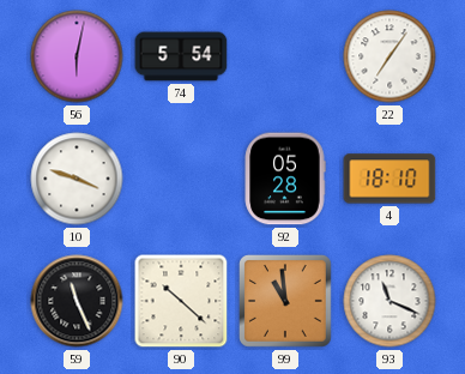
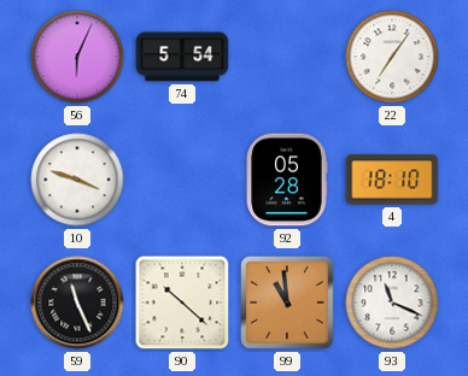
56: 6:02 -> 6:04 (77, 57)
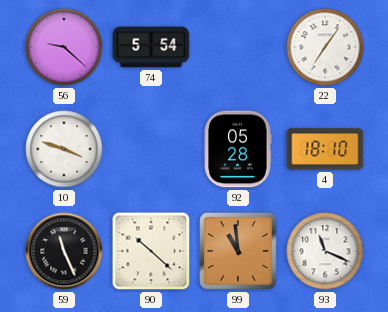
56: 6:04 -> 9:22 (64, 47)
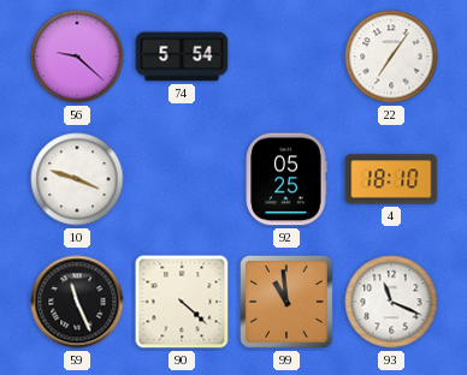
92: 05:28 -> 05:25 (286, 179)
90: 10:22 -> 4:22 (182, 302)
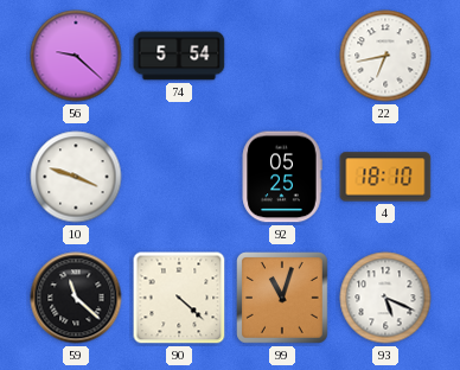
22: 7:06 -> 6:43 (385, 56)
59: 11:26 -> 11:22 (76, 298)
99: 10:59 -> 11:03 (283, 299)
93: 11:19 -> 5:19 (385, 298)
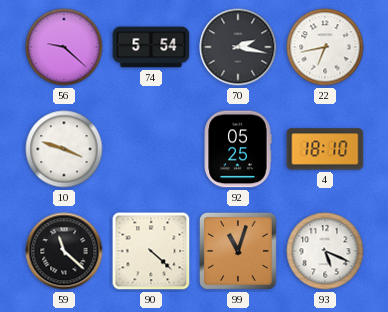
70: none -> 2:17 (238, 47)
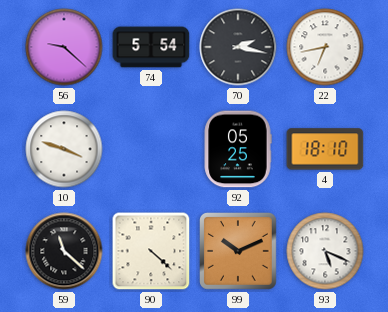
99: 11:03 -> 10:11 (239, 252)
